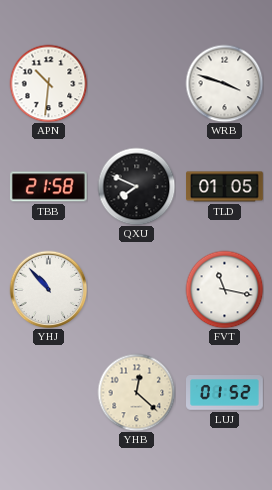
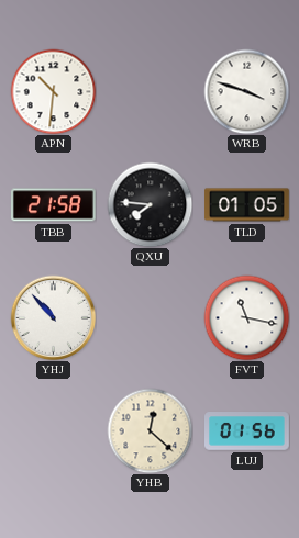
QXU: 7:49 -> 7:46 (149, 204)
LUJ: 01:52 -> 01:56 (247, 431)
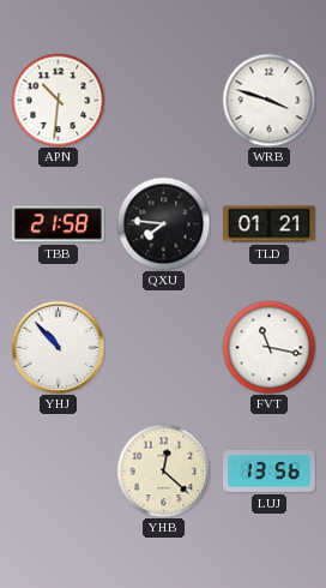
TLD: 01:05 -> 01:21 (270, 224)
LUJ: 01:56 -> 13:56 (270, 472)
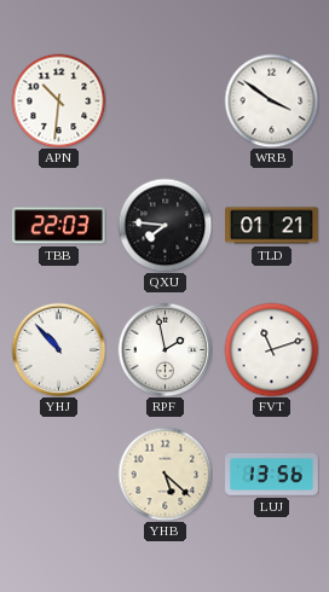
WRB: 3:48 -> 3:51 (271, 100)
TBB: 21:58 -> 22:03 (58, 226)
RPF: none -> 1:58 (164, 349)
FVT: 11:17 -> 11:12 (271, 349)
YHB: 12:22 -> 5:22 (164, 474)
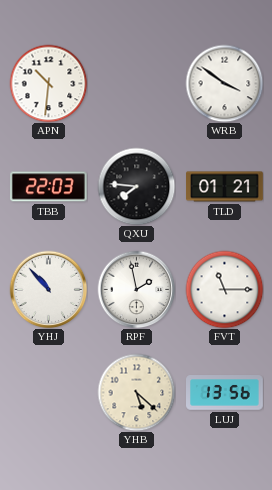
FVT: 11:12 -> 11:15 (224, 289)
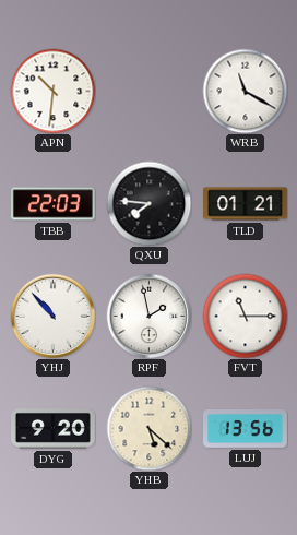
WRB: 3:51 -> 11:20 (245, 91)
DYG: none -> 9:20 (54, 429)
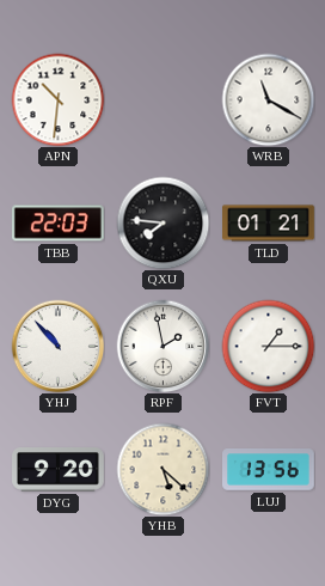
FVT: 11:15 -> 1:15 (268, 346)
